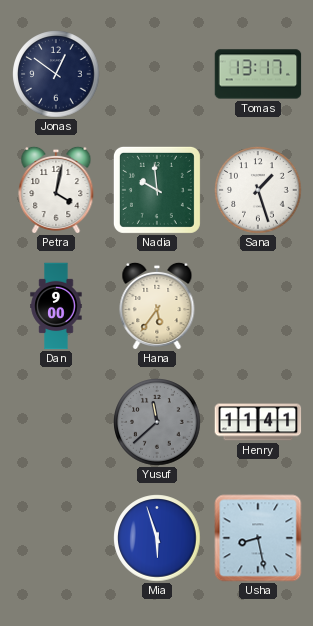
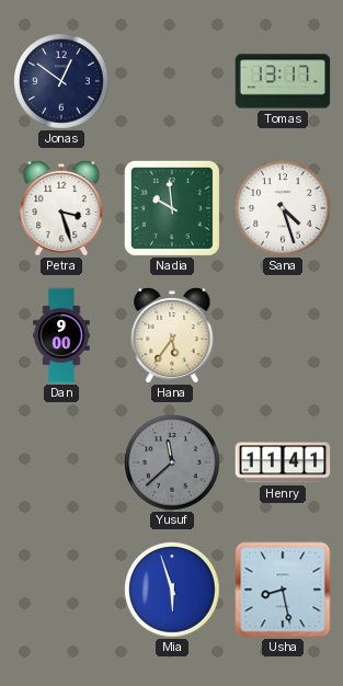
Petra: 4:02 -> 3:27 (61, 207)
Sana: 1:27 -> 4:27 (283, 208)
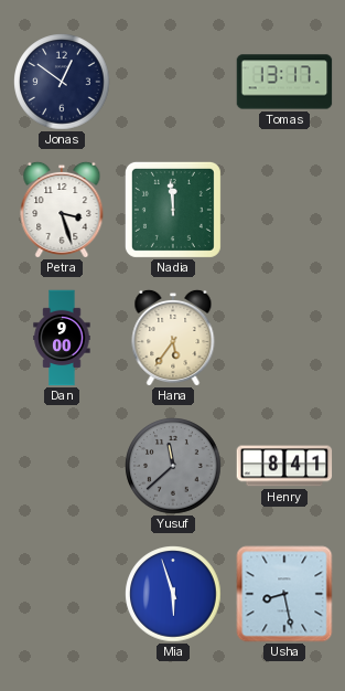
Nadia: 9:59 -> 11:59 (173, 210)
Sana: 4:27 -> none (283, 208)
Henry: 11:41 -> 8:41 (284, 466)
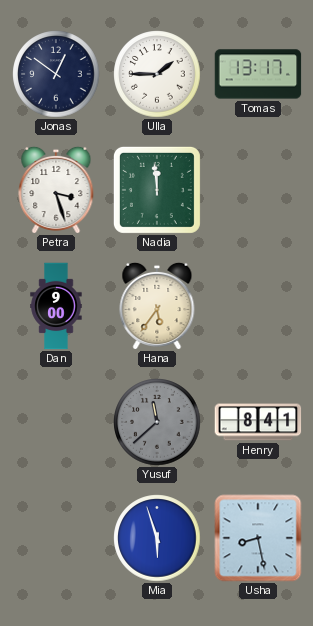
Ulla: none -> 1:45 (157, 74)
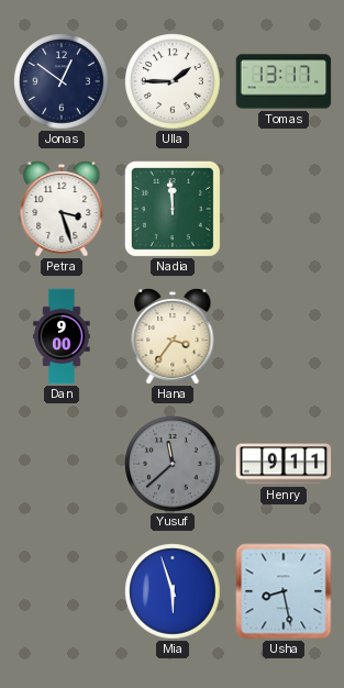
Hana: 5:36 -> 3:36 (173, 335)
Henry: 8:41 -> 9:11 (284, 464)
